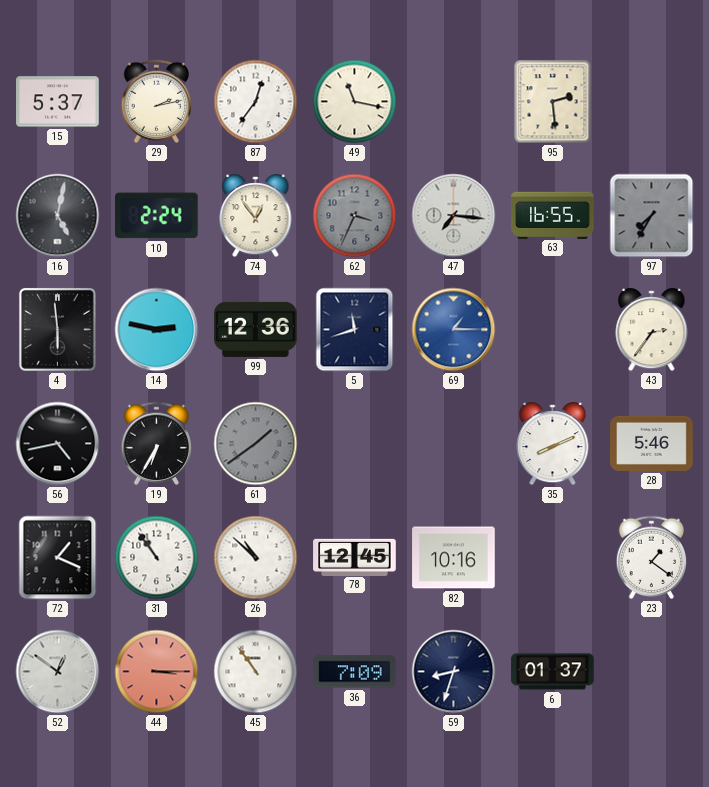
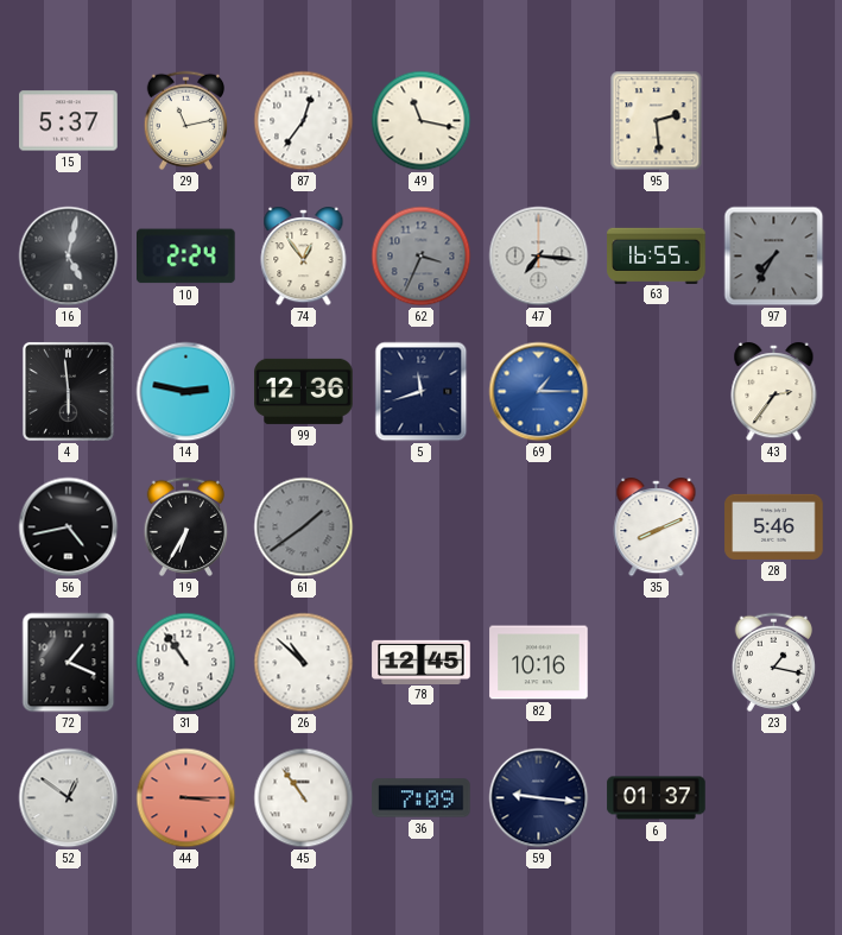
29: 2:13 -> 11:13 (185, 120)
23: 1:21 -> 1:17 (773, 662)
59: 8:33 -> 9:16 (539, 798)
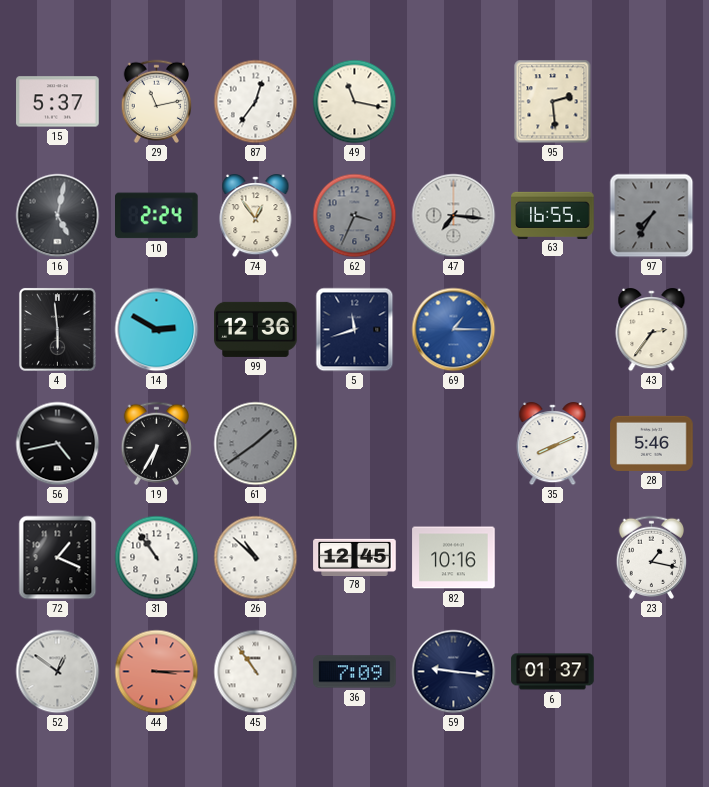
14: 2:47 -> 2:50 (157, 330)
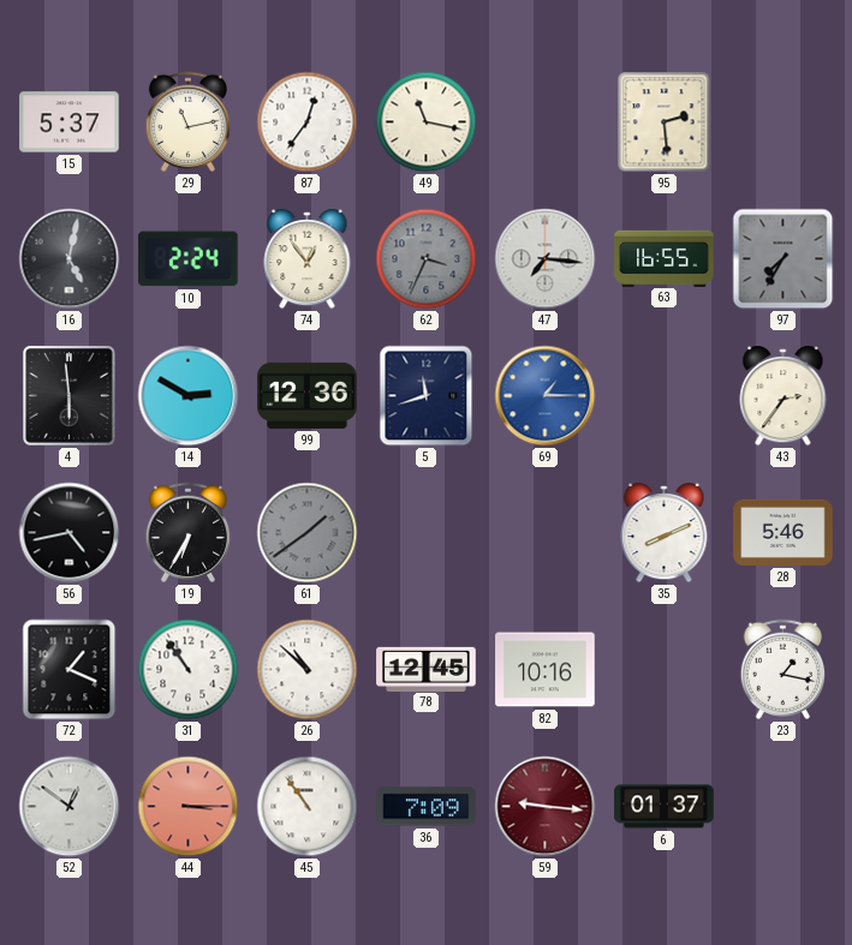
59 dial: navy -> burgundy (546, 807)
